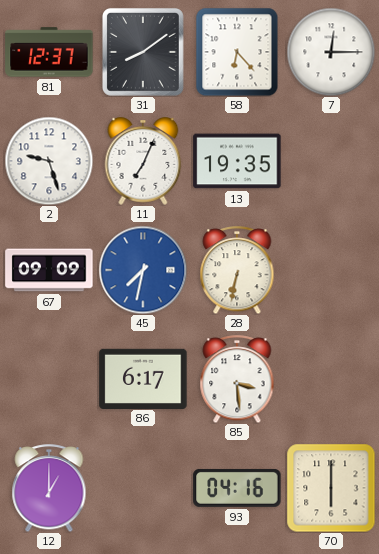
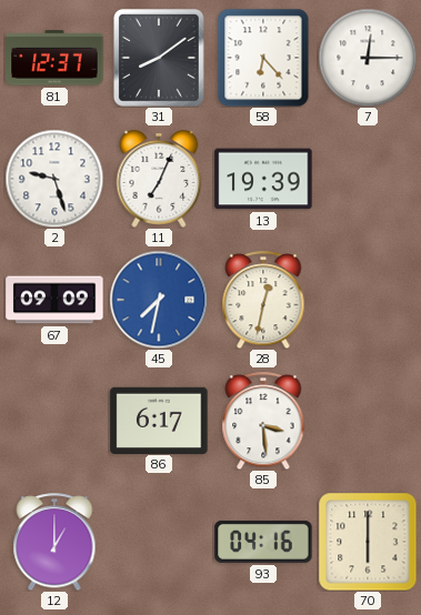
13: 19:35 -> 19:39 (263, 179)
28: 6:32 -> 12:32 (263, 300)
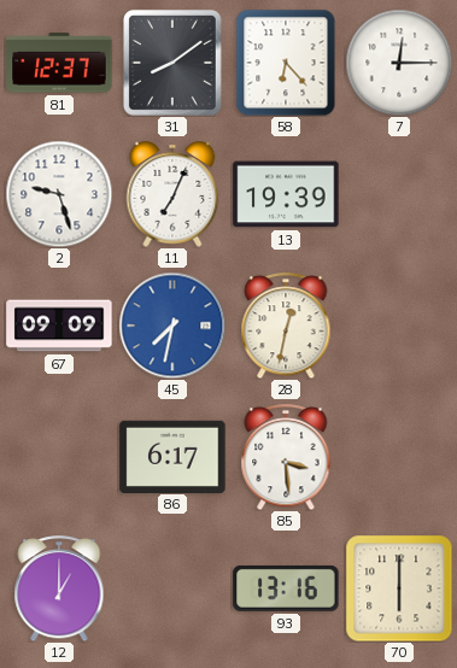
93: 04:16 -> 13:16 (286, 588)
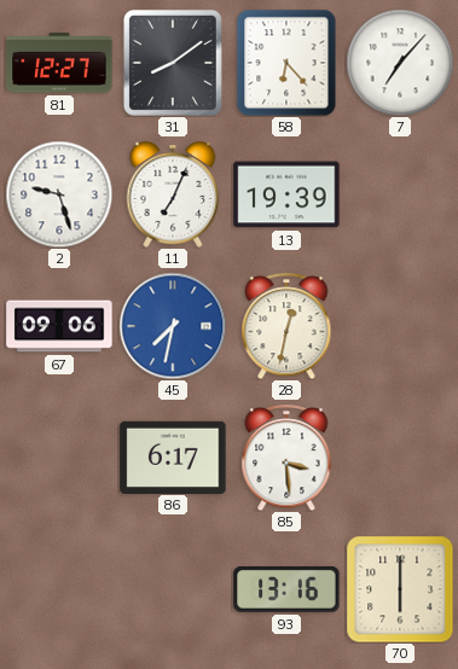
81: 12:37 -> 12:27 (59, 63)
7: 12:15 -> 7:07 (400, 63)
67: 09:09 -> 09:06 (59, 326)
12: 1:00 -> none (59, 588)
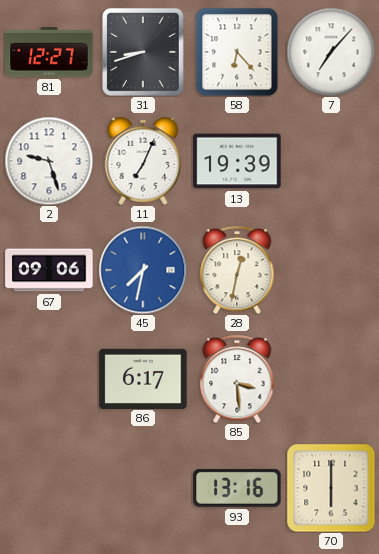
31: 8:09 -> 8:42 (143, 52)
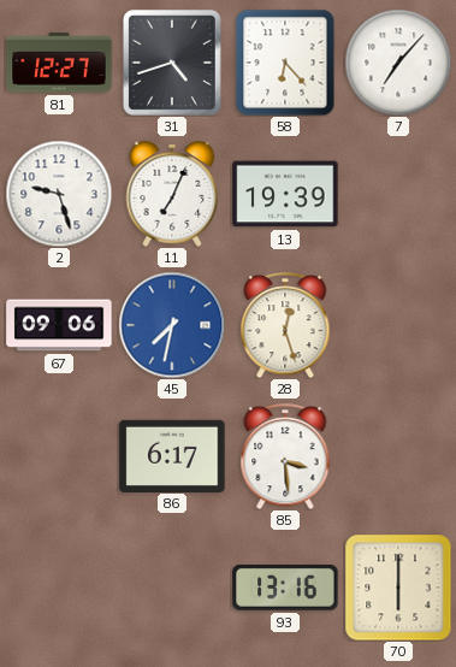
31: 8:42 -> 4:42 (172, 63)
28: 12:32 -> 12:27 (285, 325)
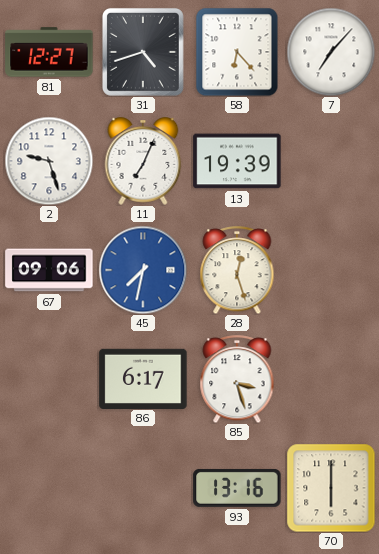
85: 3:29 -> 3:27 (237, 379)
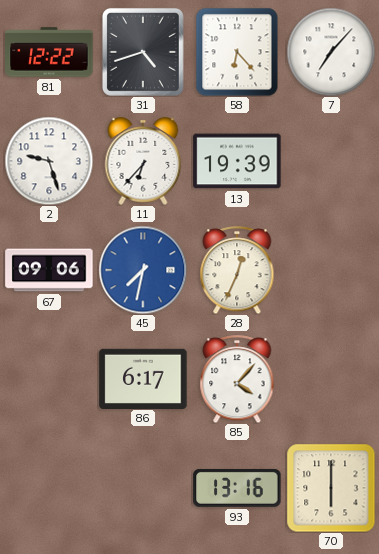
81: 12:27 -> 12:22 (49, 52)
11: 7:04 -> 6:37 (143, 161)
28: 12:27 -> 12:34 (237, 270)
85: 3:27 -> 4:07 (237, 379)
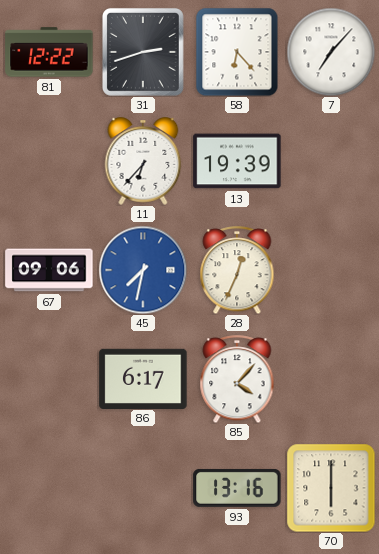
31: 4:42 -> 2:42 (143, 52)
2: 9:27 -> none (49, 161)
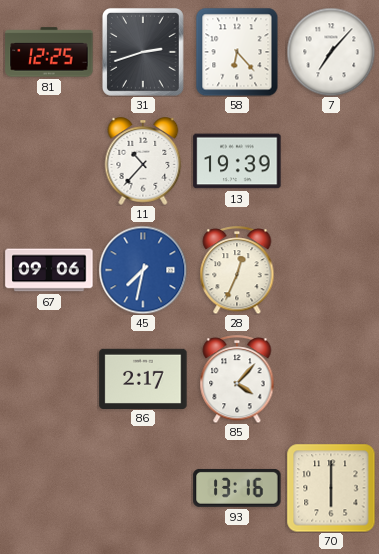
81: 12:22 -> 12:25 (49, 52)
11: 6:37 -> 10:37 (143, 161)
86: 6:17 -> 2:17 (143, 378)
